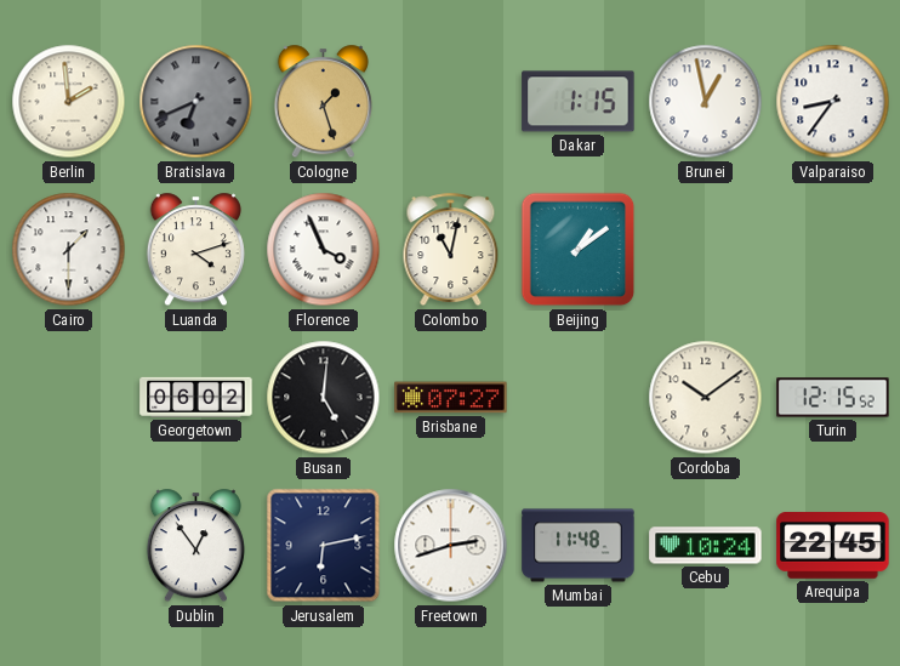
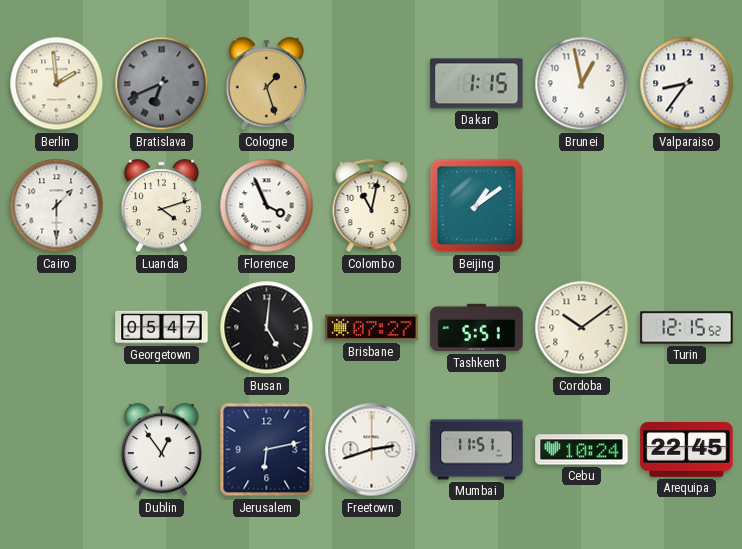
Georgetown: 06:02 -> 05:47 (162, 327)
Tashkent: none -> 5:51 (477, 328)
Mumbai: 11:48 -> 11:51 (477, 450)
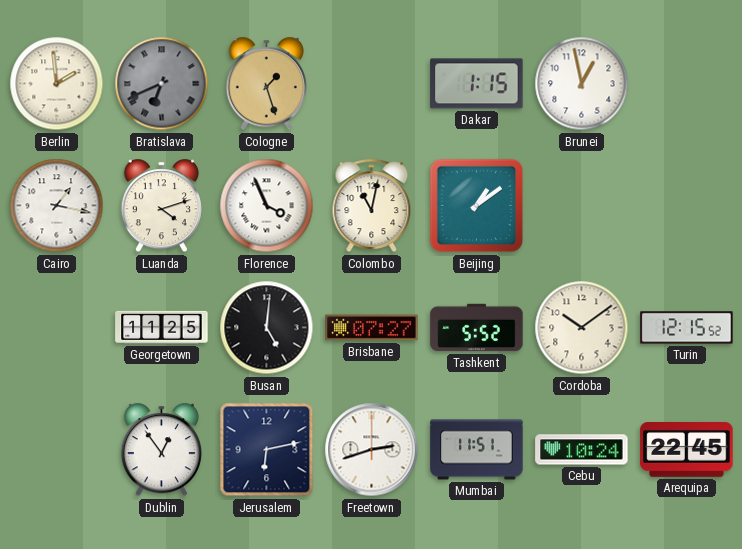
Valparaiso: 8:36 -> none (687, 84)
Cairo: 1:30 -> 1:17 (57, 206)
Georgetown: 05:47 -> 11:25 (162, 327)
Tashkent: 5:51 -> 5:52 (477, 328)
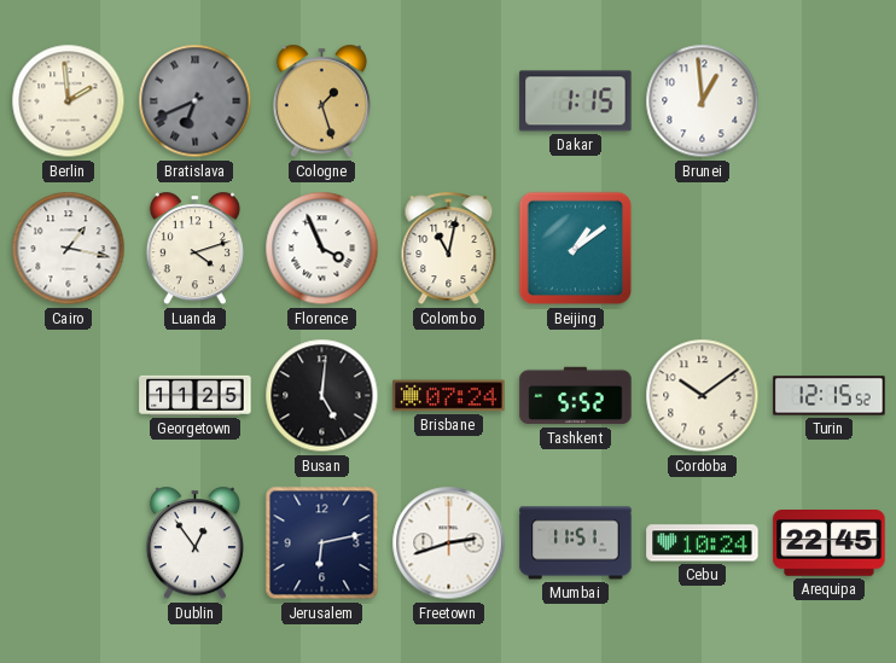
Brunei: 12:58 -> 12:59 (703, 101)
Brisbane: 07:27 -> 07:24 (449, 396)
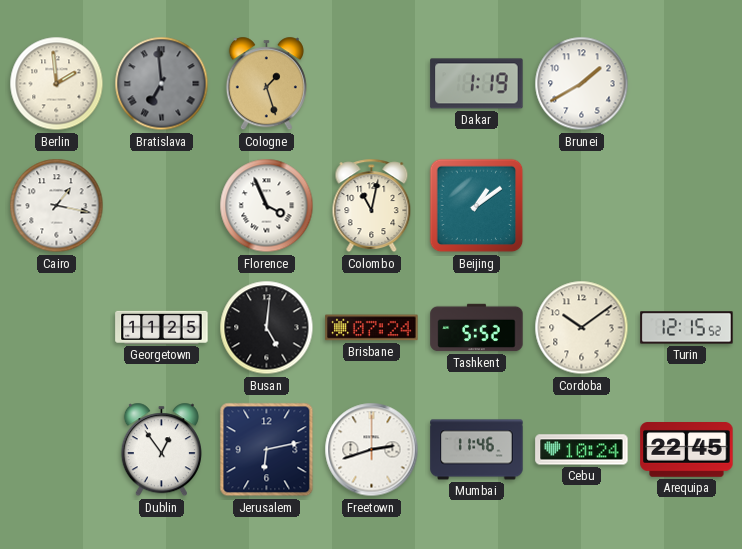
Bratislava: 6:41 -> 6:59 (162, 84)
Dakar: 1:15 -> 1:19 (477, 84)
Brunei: 12:59 -> 1:40 (582, 84)
Luanda: 4:12 -> none (194, 249)
Mumbai: 11:51 -> 11:46 (477, 450)
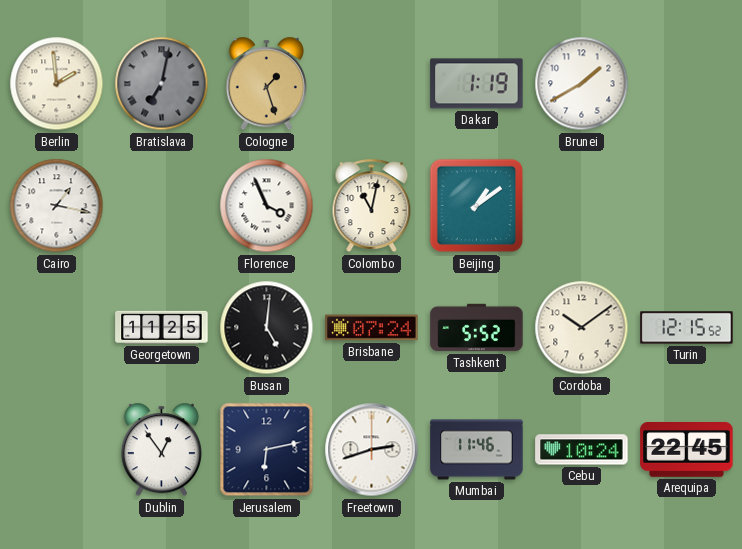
Bratislava: 6:59 -> 7:02 (162, 84)
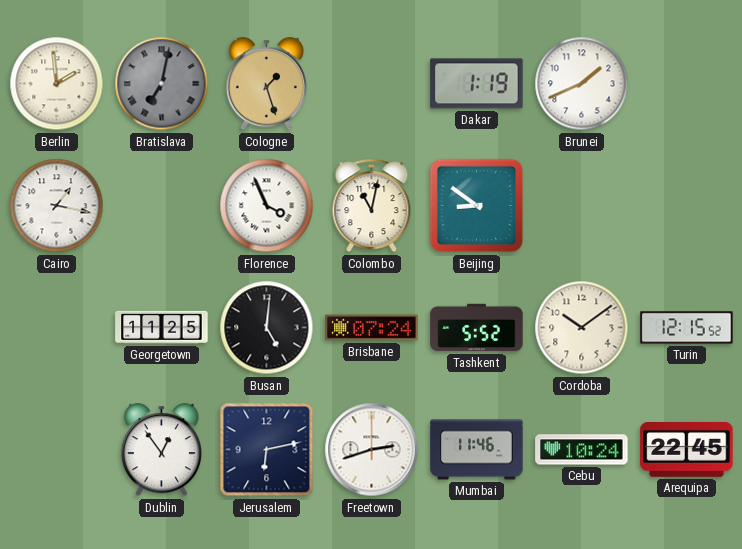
Brunei: 1:40 -> 1:41 (582, 84)
Beijing: 1:09 -> 8:51 (477, 206)
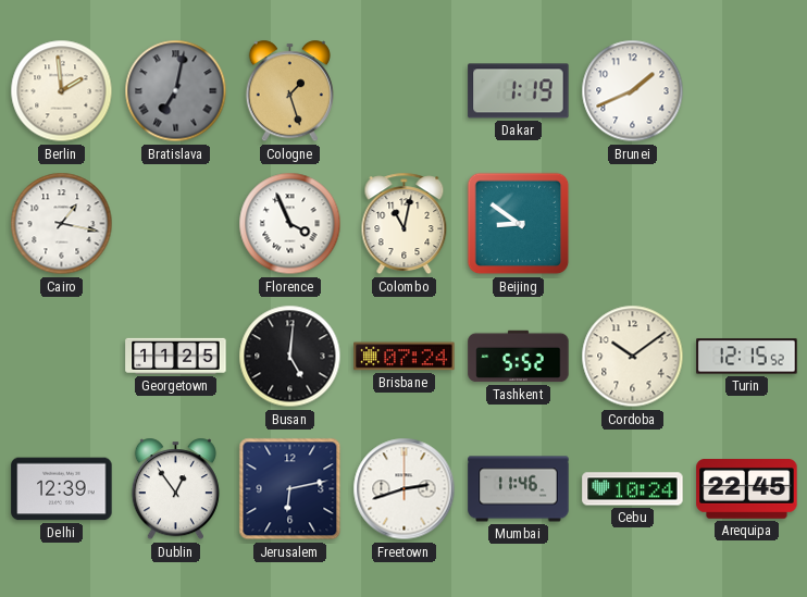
Delhi: none -> 12:39 (62, 489)
